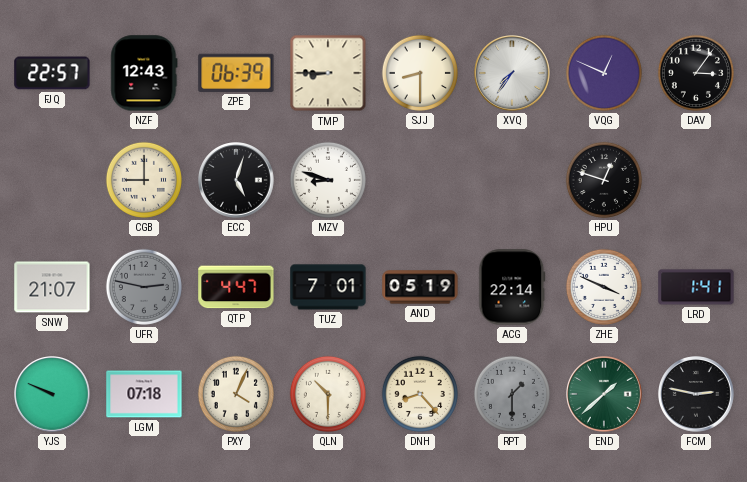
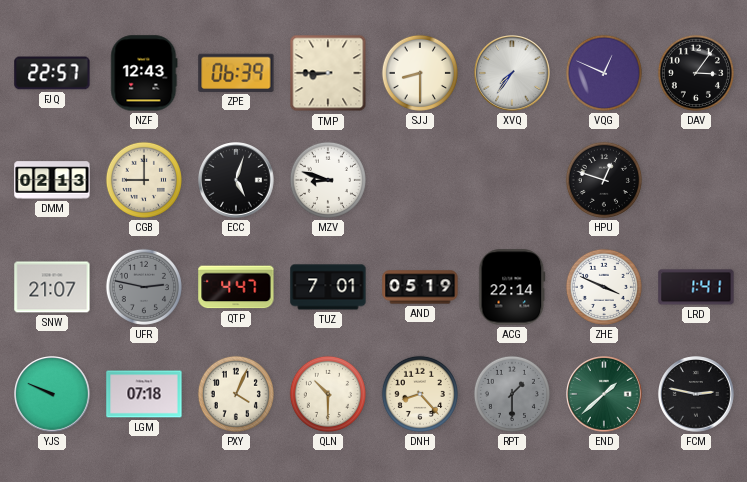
DMM: none -> 02:13 (52, 180)
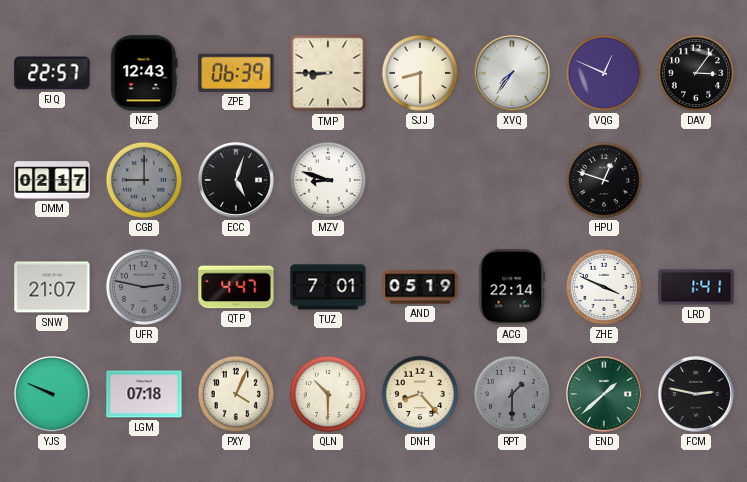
DMM: 02:13 -> 02:17 (52, 180)
CGB dial: cream -> grey (144, 180)
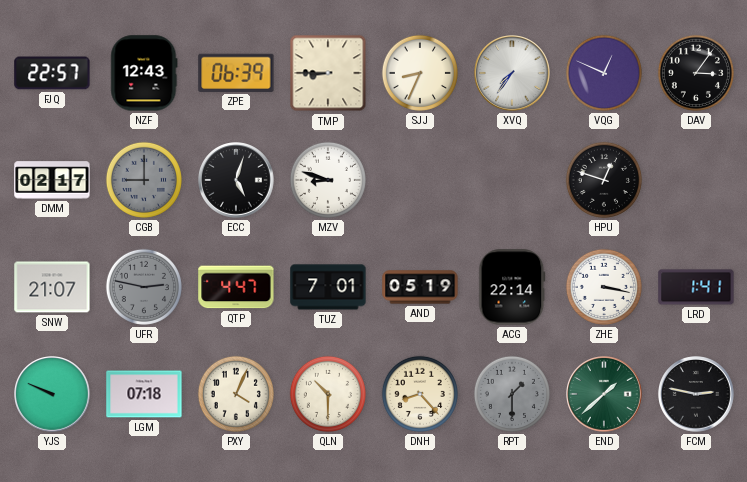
SJJ: 8:30 -> 8:34 (420, 73)
ZHE: 3:49 -> 3:17 (604, 287)
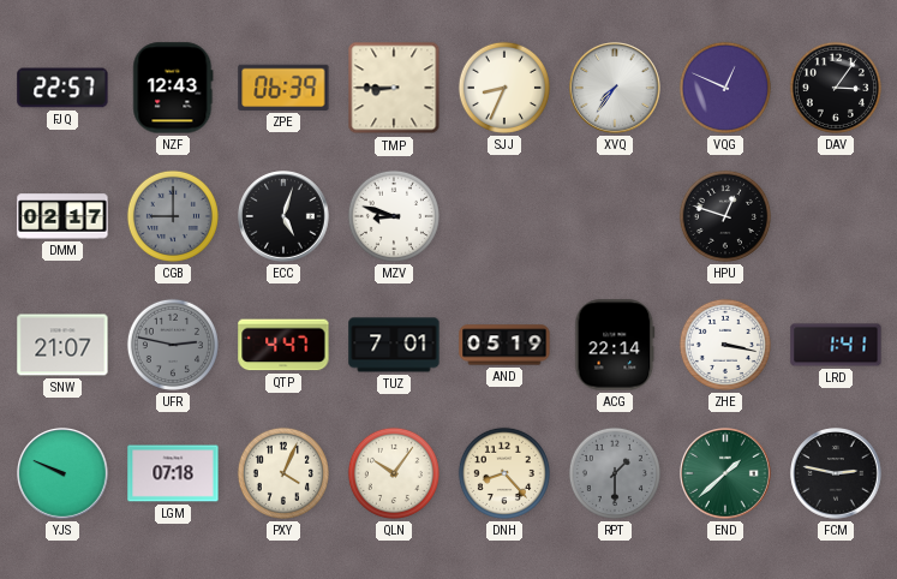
QLN: 10:30 -> 10:06 (394, 473)
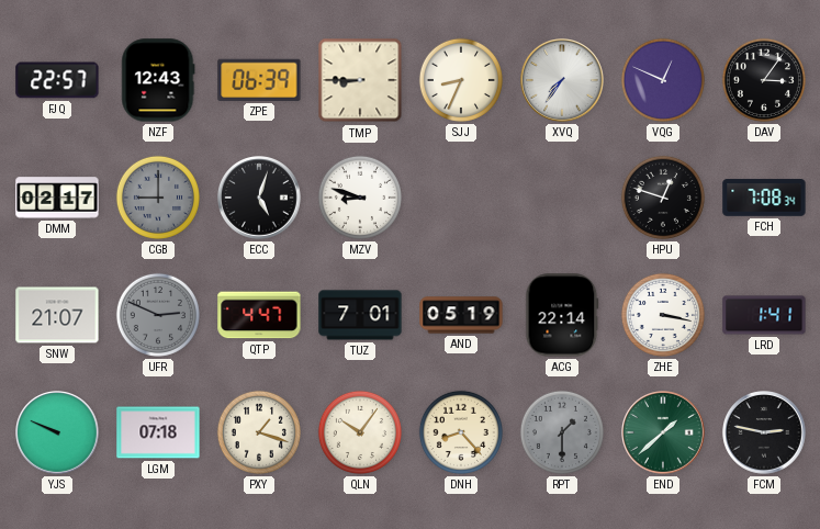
FCH: none -> 7:08 (764, 198)
UFR: 2:47 -> 2:49 (158, 315)
PXY: 4:04 -> 1:18 (259, 432)
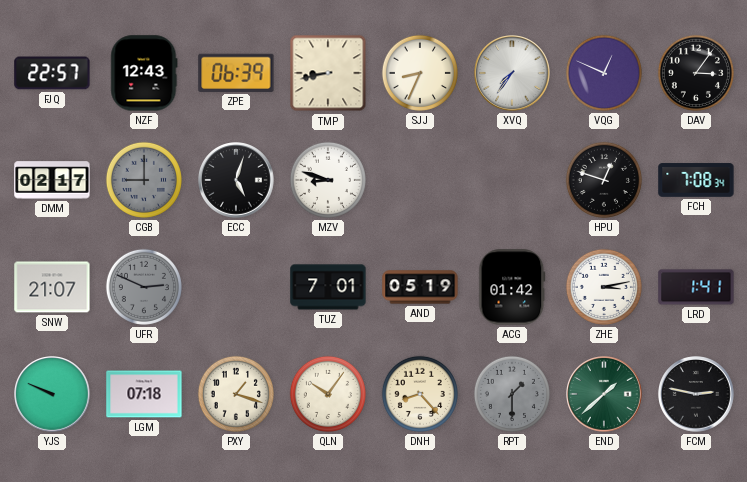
TMP: 8:45 -> 8:43 (328, 73)
QTP: 4:47 -> none (259, 315)
ACG: 22:14 -> 01:42 (512, 287)
ZHE: 3:17 -> 3:13 (604, 287)
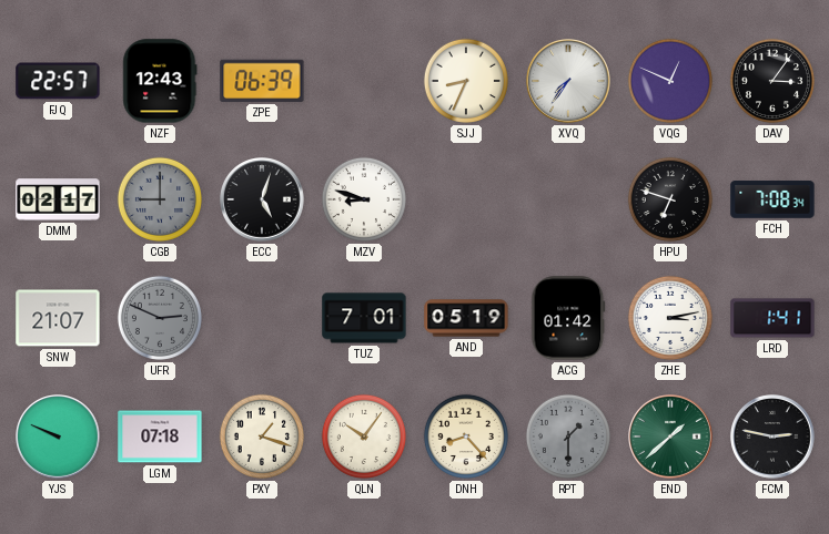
TMP: 8:43 -> none (328, 73)
HPU: 12:48 -> 6:48 (670, 199)
